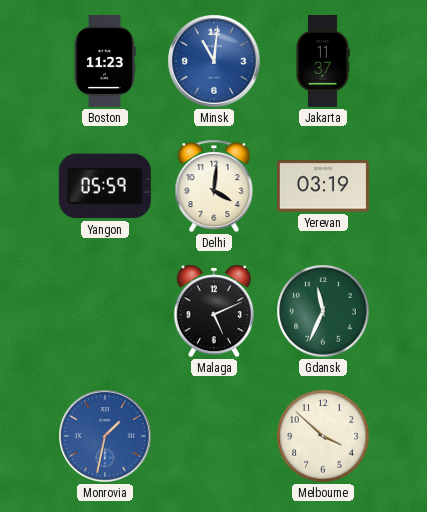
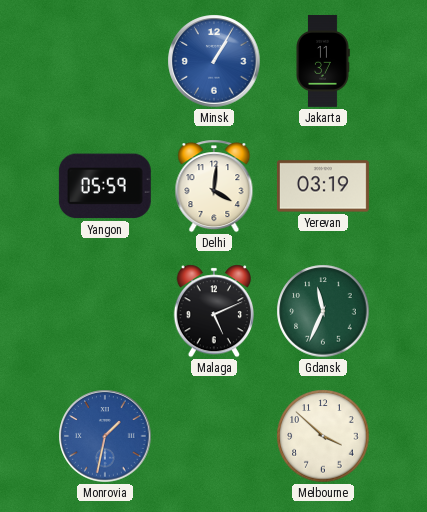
Boston: 11:23 -> none (105, 61)
Minsk: 11:01 -> 1:05 (214, 61)
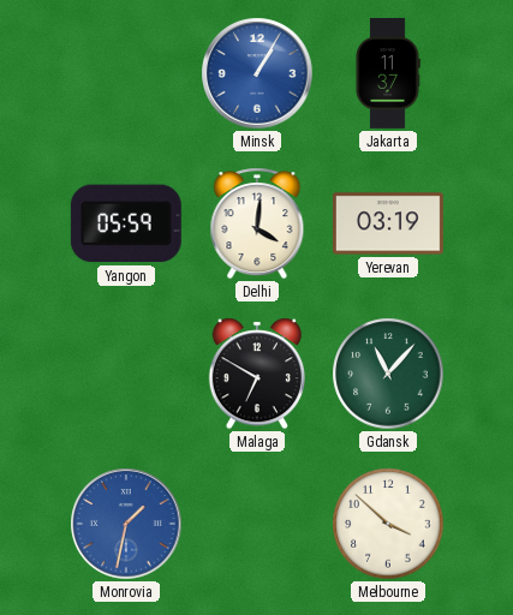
Malaga: 5:11 -> 6:50 (256, 374)
Gdansk: 11:34 -> 11:07 (388, 374)
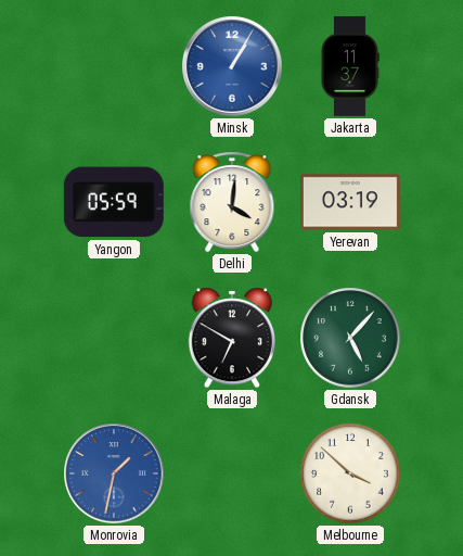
Gdansk: 11:07 -> 5:07 (350, 338)
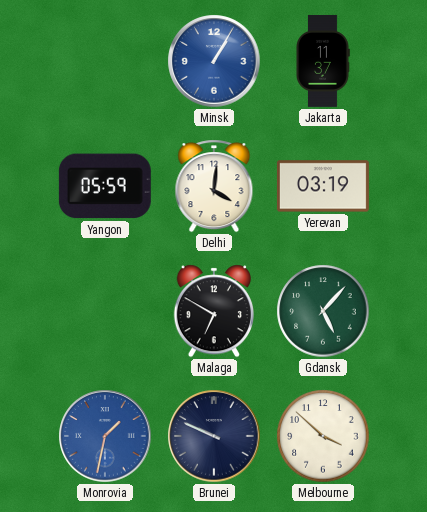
Brunei: none -> 9:49 (214, 436)
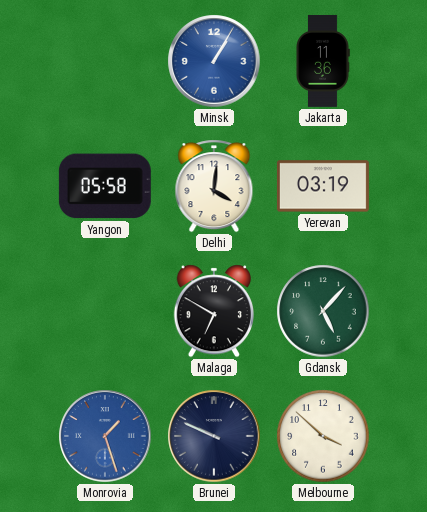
Jakarta: 11:37 -> 11:36 (323, 61)
Yangon: 05:59 -> 05:58 (105, 186)
Monrovia: 1:32 -> 1:27 (105, 436)
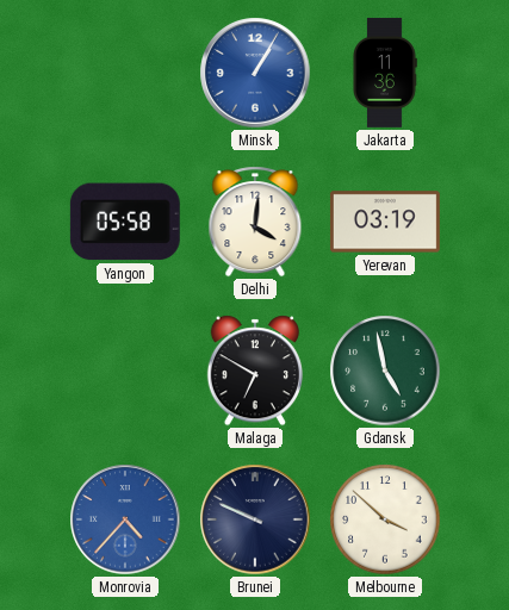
Gdansk: 5:07 -> 4:58 (385, 371)
Monrovia: 1:27 -> 4:37 (125, 519)
